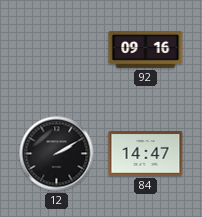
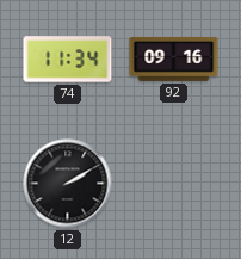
74: none -> 11:34 (68, 60)
84: 14:47 -> none (146, 154)
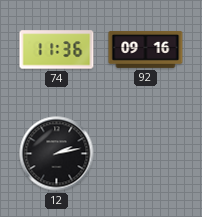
74: 11:34 -> 11:36 (57, 50)
12: 2:10 -> 2:13 (57, 154)
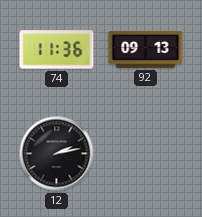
92: 09:16 -> 09:13 (146, 49)
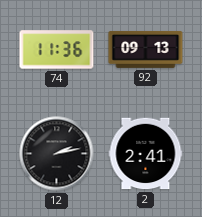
2: none -> 2:41 (146, 154)
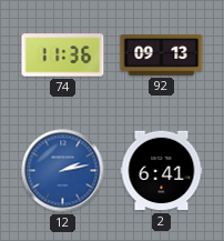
12 dial: black -> blue (63, 171)
2: 2:41 -> 6:41 (162, 171)
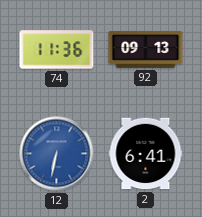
12: 2:13 -> 6:32 (57, 154)
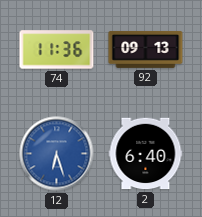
12: 6:32 -> 6:27 (57, 154)
2: 6:41 -> 6:40 (146, 154)
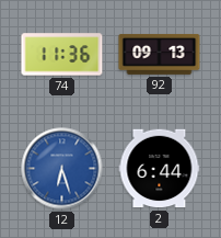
2: 6:40 -> 6:44 (160, 169)
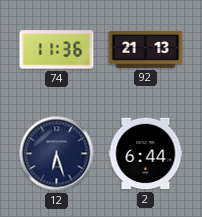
92: 09:13 -> 21:13 (146, 49)
12 dial: blue -> navy (57, 154)
